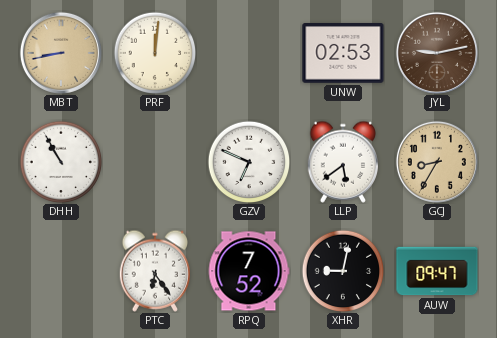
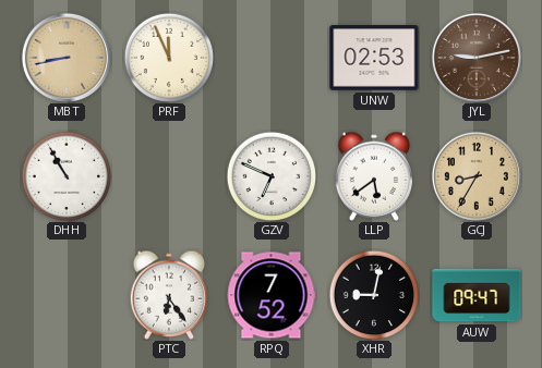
PRF: 12:01 -> 11:56 (169, 58)
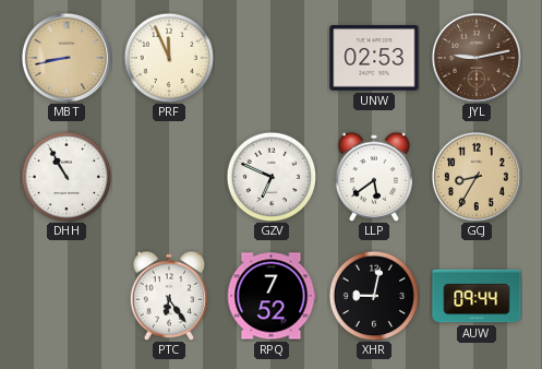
AUW: 09:47 -> 09:44 (477, 296)
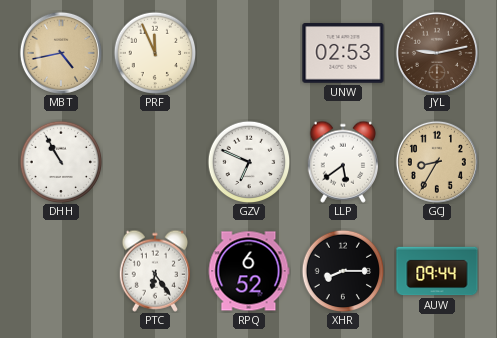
MBT: 8:43 -> 4:43 (61, 53)
RPQ: 7:52 -> 6:52 (249, 271)
XHR: 9:02 -> 8:15 (343, 271)
